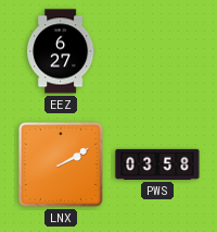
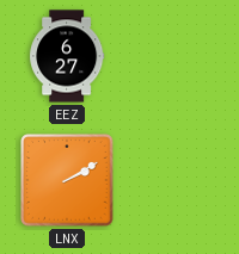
PWS: 03:58 -> none (157, 164)
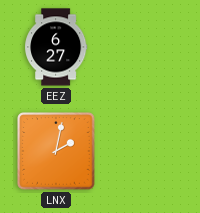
LNX: 2:10 -> 2:02 (56, 151)
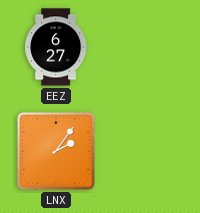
LNX: 2:02 -> 2:06 (56, 151)
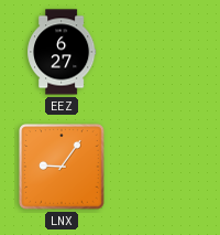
LNX: 2:06 -> 9:06 (62, 167)
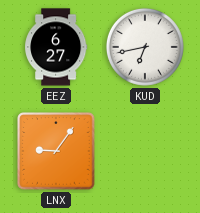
KUD: none -> 6:43 (145, 47)
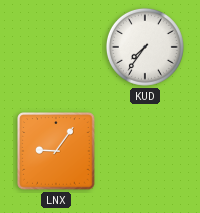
EEZ: 6:27 -> none (57, 47)
KUD: 6:43 -> 7:36 (145, 47)
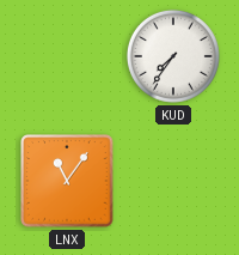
LNX: 9:06 -> 11:06 (67, 181)
